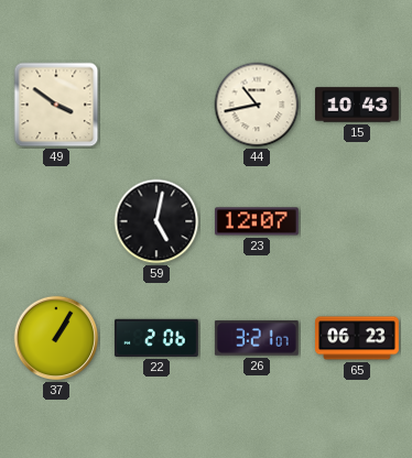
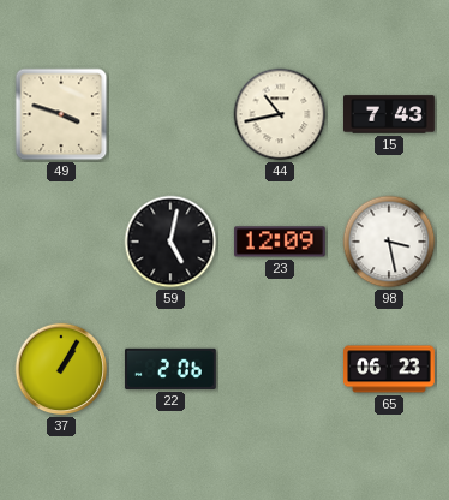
49: 3:51 -> 3:48 (61, 114)
15: 10:43 -> 7:43 (390, 114)
23: 12:07 -> 12:09 (280, 242)
98: none -> 3:28 (389, 242)
26: 3:21 -> none (257, 338)
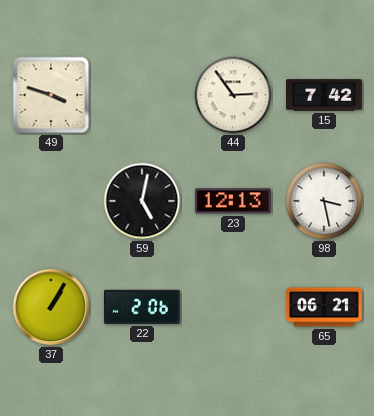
44: 10:43 -> 2:54 (233, 95)
15: 7:43 -> 7:42 (325, 95)
23: 12:09 -> 12:13 (233, 201)
65: 06:23 -> 06:21 (325, 307)
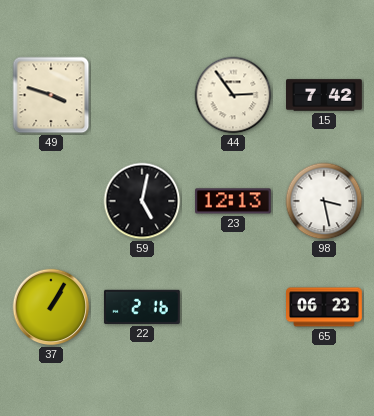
22: 2:06 -> 2:16 (142, 307)
65: 06:21 -> 06:23 (325, 307)
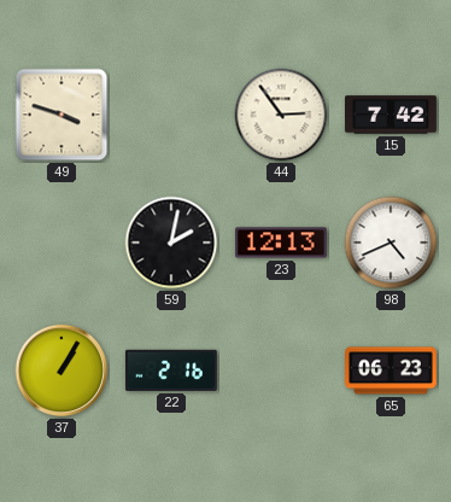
59: 5:02 -> 2:02 (171, 243)
98: 3:28 -> 4:41 (391, 243)
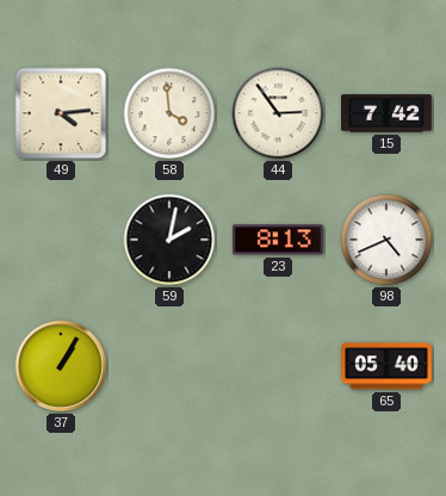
49: 3:48 -> 4:14 (61, 113)
58: none -> 3:59 (169, 113)
23: 12:13 -> 8:13 (278, 240)
22: 2:16 -> none (171, 370)
65: 06:23 -> 05:40 (388, 366)
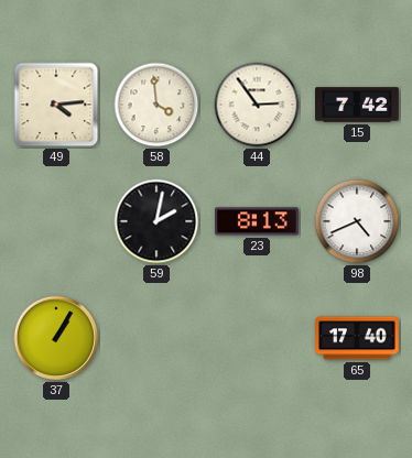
65: 05:40 -> 17:40 (358, 338)
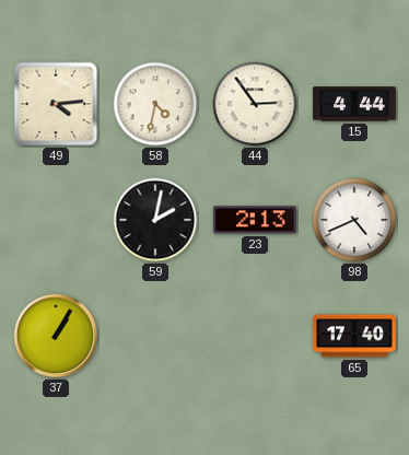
58: 3:59 -> 4:32 (155, 104)
15: 7:42 -> 4:44 (355, 104)
23: 8:13 -> 2:13 (255, 220)
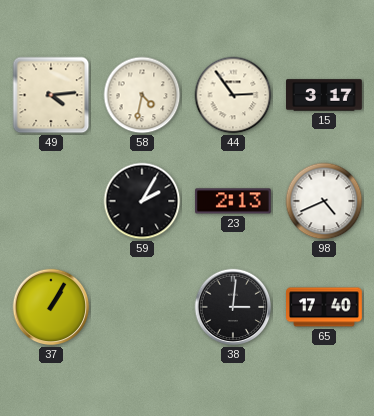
15: 4:44 -> 3:17 (325, 95)
59: 2:02 -> 2:05 (142, 201)
38: none -> 3:01 (233, 307)
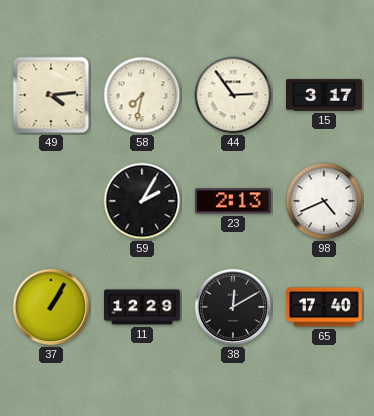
58: 4:32 -> 7:32 (142, 95)
11: none -> 12:29 (143, 307)
38: 3:01 -> 12:10 (233, 307)
